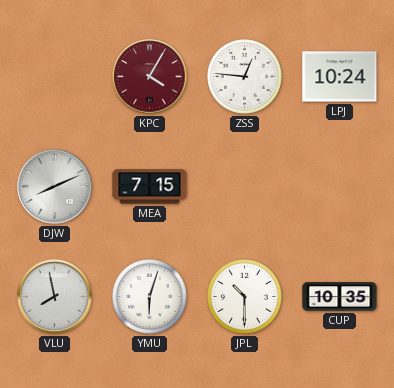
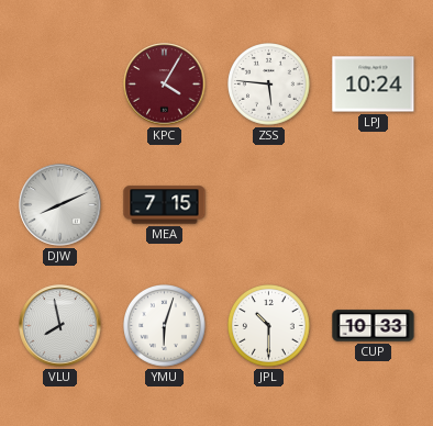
ZSS: 12:46 -> 5:46 (269, 85)
CUP: 10:35 -> 10:33 (374, 326)
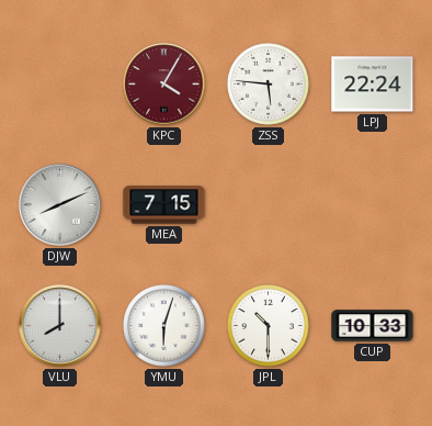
LPJ: 10:24 -> 22:24 (373, 85)
VLU: 7:58 -> 8:00 (60, 326)
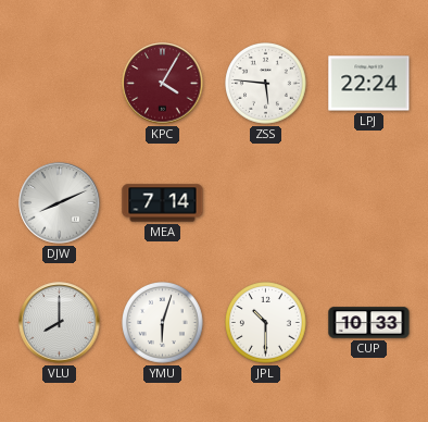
MEA: 7:15 -> 7:14 (163, 203)
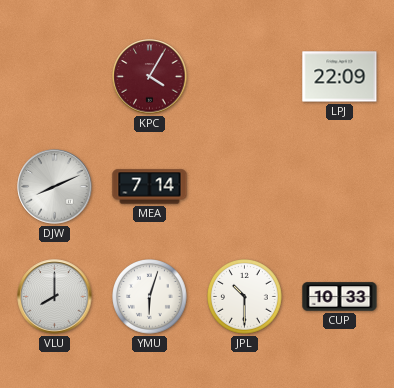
ZSS: 5:46 -> none (266, 84)
LPJ: 22:24 -> 22:09 (340, 77)
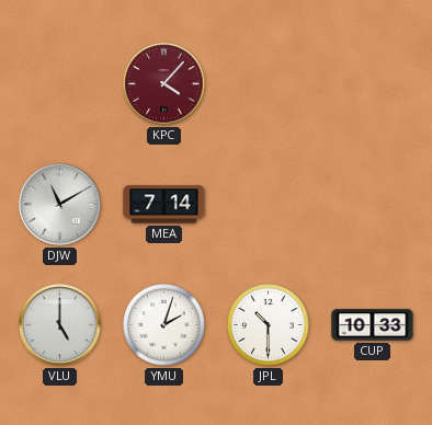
KPC: 4:05 -> 4:07 (164, 84)
LPJ: 22:09 -> none (340, 77)
DJW: 8:11 -> 11:10 (60, 205)
VLU: 8:00 -> 5:00 (60, 325)
YMU: 6:03 -> 2:03 (164, 325)
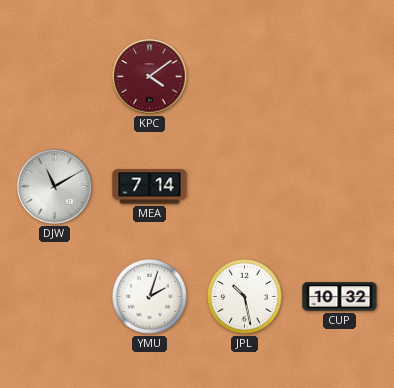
KPC: 4:07 -> 4:09 (150, 77)
VLU: 5:00 -> none (60, 325)
JPL: 10:30 -> 10:28 (245, 297)
CUP: 10:33 -> 10:32 (340, 297)
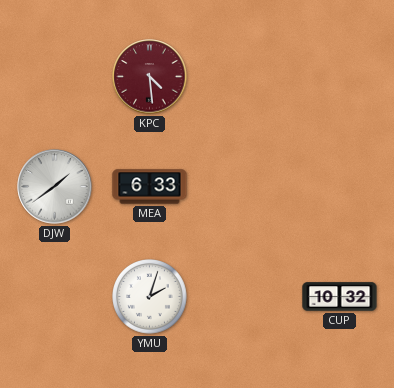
KPC: 4:09 -> 4:29 (150, 77)
DJW: 11:10 -> 1:39 (55, 187)
MEA: 7:14 -> 6:33 (150, 187)
JPL: 10:28 -> none (245, 297)
